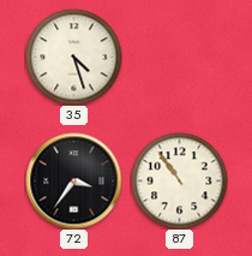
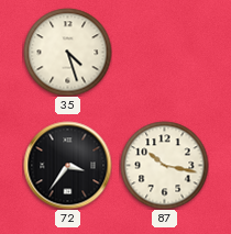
87: 10:54 -> 10:17 (164, 165)
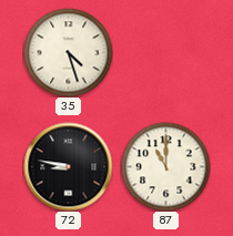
72: 3:36 -> 8:47 (68, 166)
87: 10:17 -> 11:00 (165, 166)
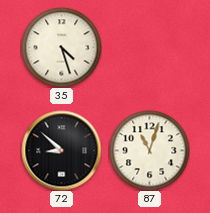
72: 8:47 -> 8:52 (61, 150)
87: 11:00 -> 11:03 (149, 150)
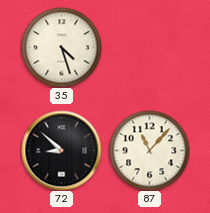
87: 11:03 -> 11:07 (149, 150)
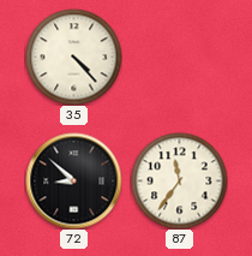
35: 4:27 -> 4:23 (73, 56)
87: 11:07 -> 11:36 (179, 180)
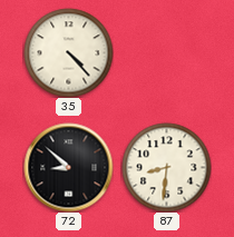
87: 11:36 -> 8:31 (166, 167)
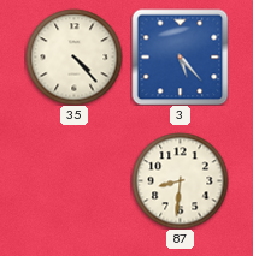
3: none -> 5:23 (180, 56)
72: 8:52 -> none (68, 167)
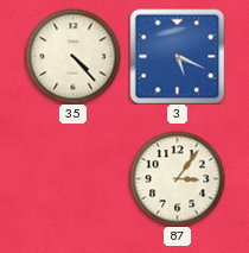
3: 5:23 -> 5:19 (177, 56)
87: 8:31 -> 3:06 (177, 178)
